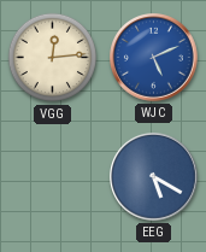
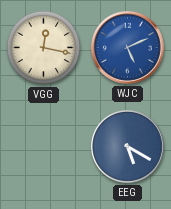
VGG: 12:14 -> 12:17 (44, 48)
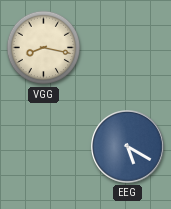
VGG: 12:17 -> 8:17 (44, 48)
WJC: 5:11 -> none (128, 48)
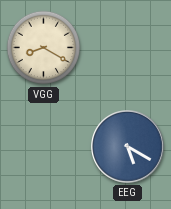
VGG: 8:17 -> 8:20 (44, 48)
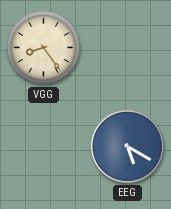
VGG: 8:20 -> 8:24 (44, 48)
